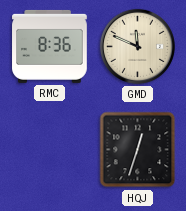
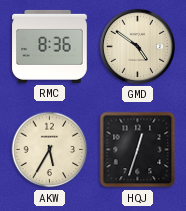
GMD: 11:49 -> 4:51 (137, 46)
AKW: none -> 5:35 (50, 150)
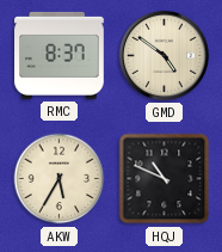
RMC: 8:36 -> 8:37 (60, 55)
HQJ: 12:33 -> 10:49 (165, 179)
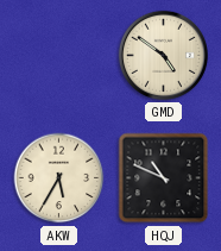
RMC: 8:37 -> none (60, 55)
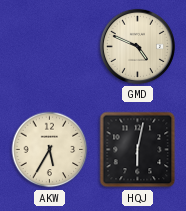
GMD: 4:51 -> 4:49 (137, 46)
HQJ: 10:49 -> 6:02 (138, 150)
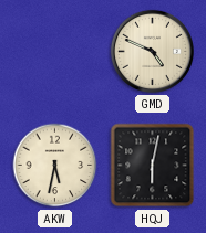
AKW: 5:35 -> 5:32 (55, 166)
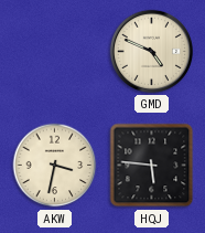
AKW: 5:32 -> 3:32 (55, 166)
HQJ: 6:02 -> 5:46 (152, 166)
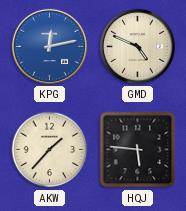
KPG: none -> 12:13 (49, 46)
AKW: 3:32 -> 1:37 (50, 150)
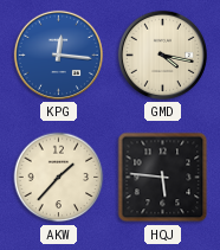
KPG: 12:13 -> 12:16 (58, 55)
GMD: 4:49 -> 4:17 (162, 55)
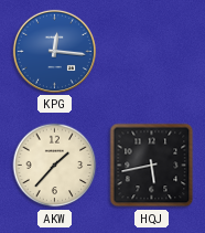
GMD: 4:17 -> none (162, 55)
HQJ: 5:46 -> 5:43 (152, 166)
